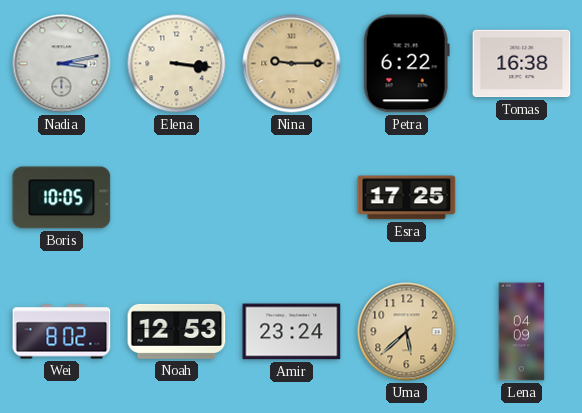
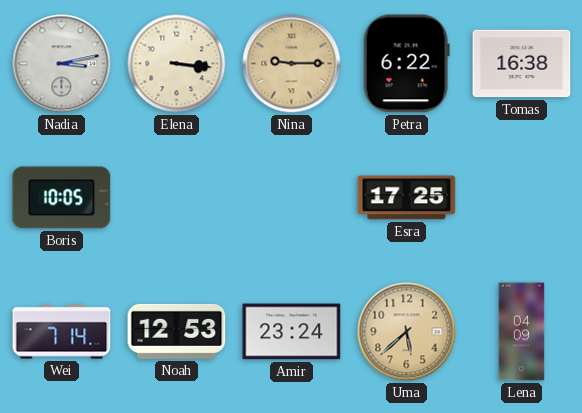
Wei: 8:02 -> 7:14 (62, 332)
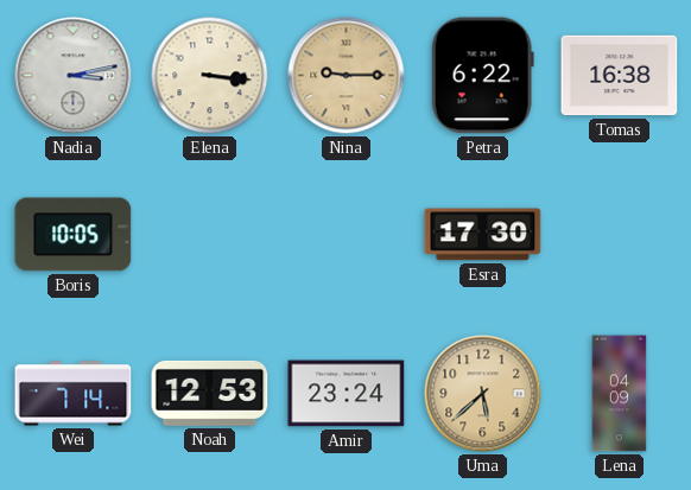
Esra: 17:25 -> 17:30 (483, 235)
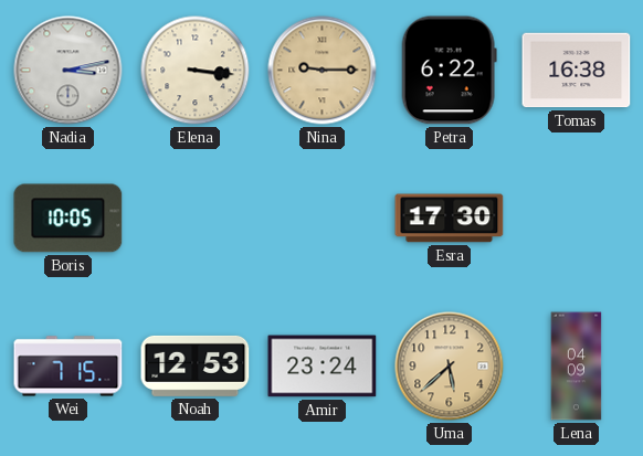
Wei: 7:14 -> 7:15 (68, 367)
